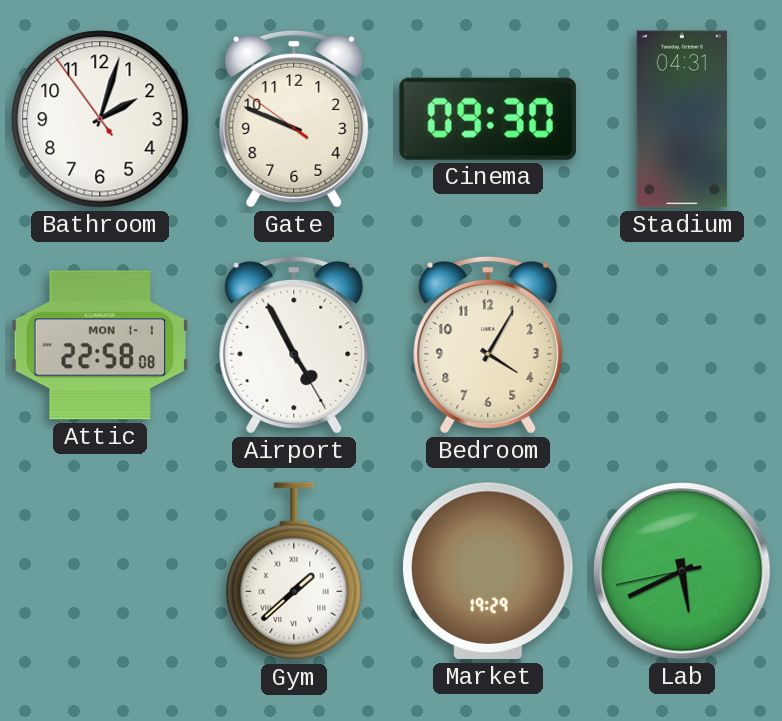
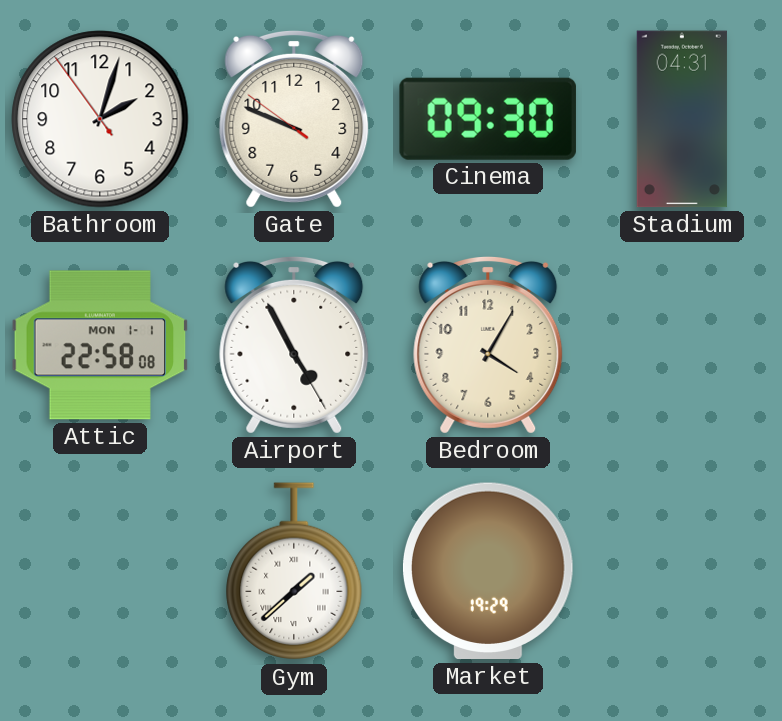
Lab: 5:40 -> none (682, 571)
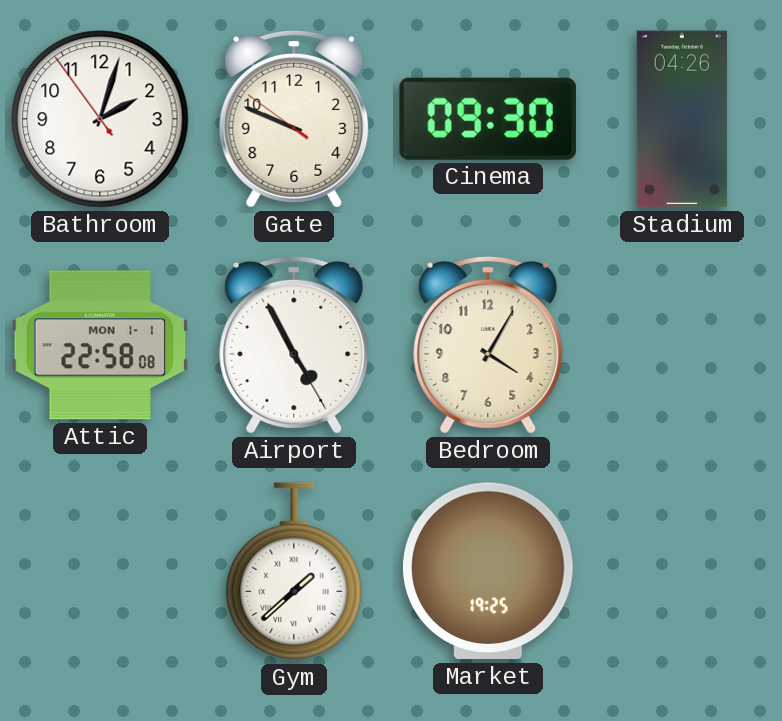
Stadium: 04:31 -> 04:26 (682, 119)
Market: 19:29 -> 19:25 (488, 571)
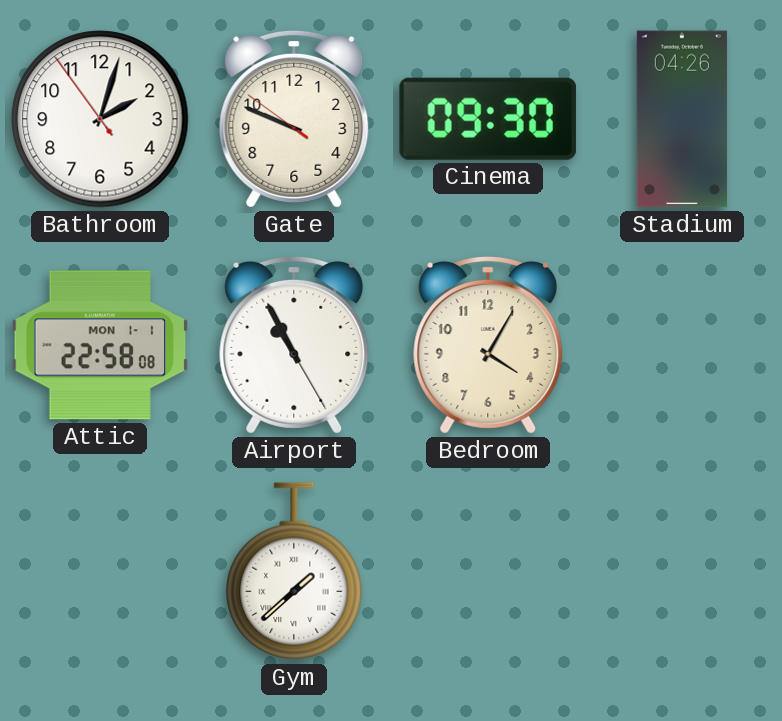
Airport: 4:55 -> 10:55 (294, 345)
Market: 19:25 -> none (488, 571)
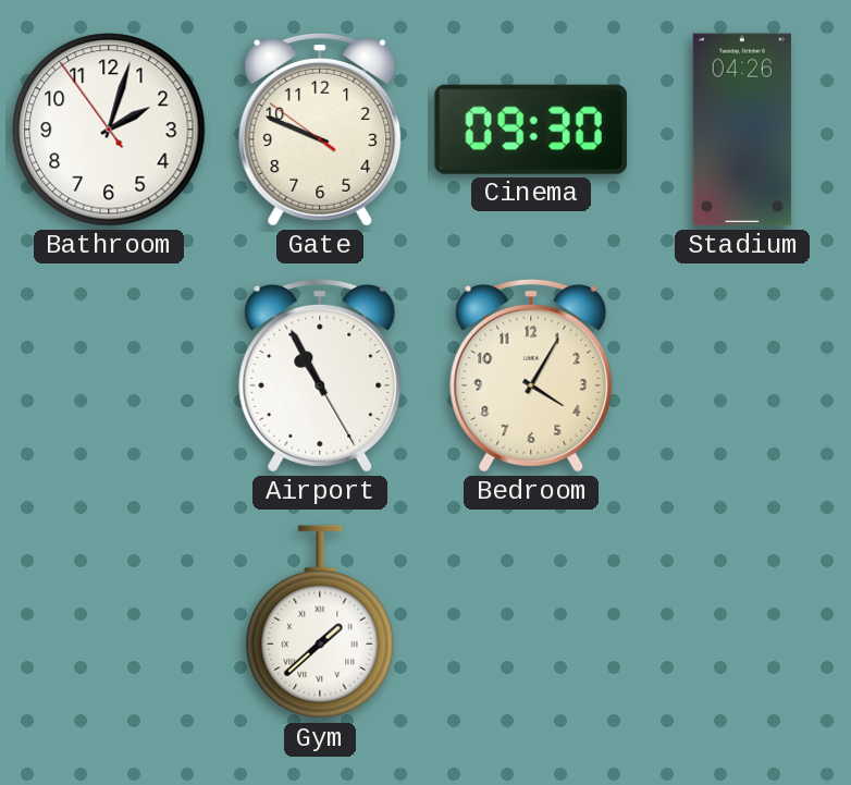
Attic: 22:58 -> none (100, 345)
